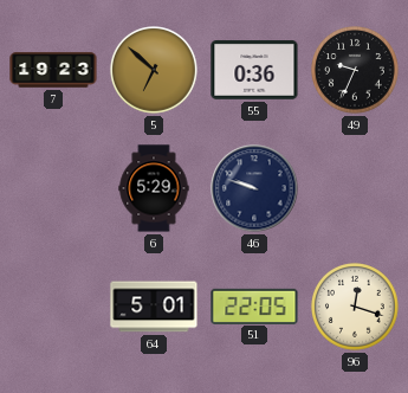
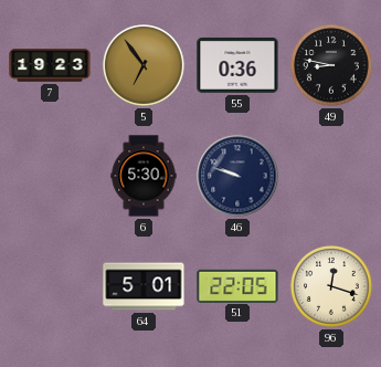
5: 6:52 -> 6:54 (145, 66)
49: 9:34 -> 8:47 (332, 66)
6: 5:29 -> 5:30 (144, 176)
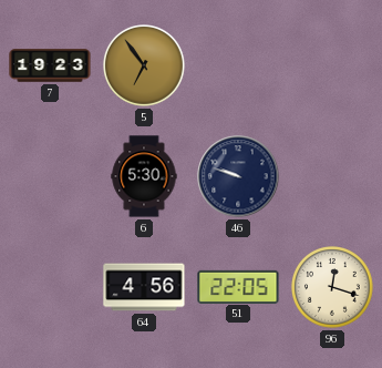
55: 0:36 -> none (237, 66)
49: 8:47 -> none (332, 66)
64: 5:01 -> 4:56 (144, 287)
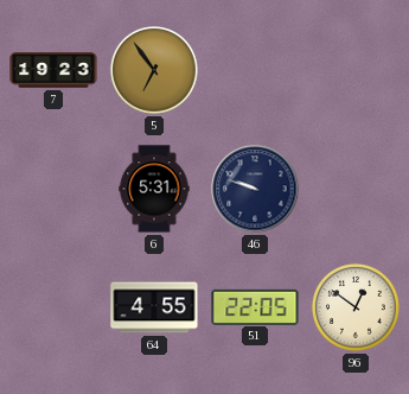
6: 5:30 -> 5:31 (154, 189)
64: 4:56 -> 4:55 (154, 307)
96: 12:18 -> 12:51 (357, 309)
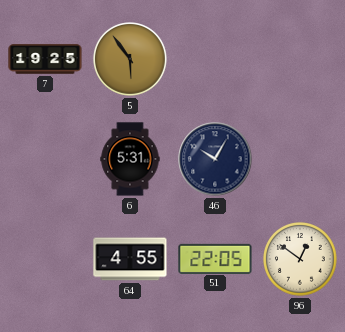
7: 19:23 -> 19:25 (45, 59)
5: 6:54 -> 5:54 (131, 60)
46: 9:48 -> 10:05 (215, 159)
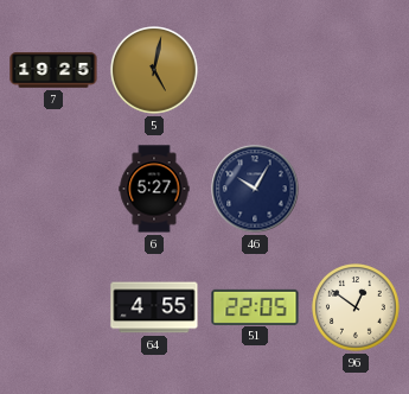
5: 5:54 -> 5:02 (155, 71)
6: 5:31 -> 5:27 (154, 189)
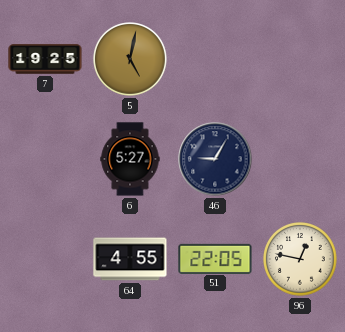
46: 10:05 -> 9:05 (215, 159)
96: 12:51 -> 12:47 (301, 260)
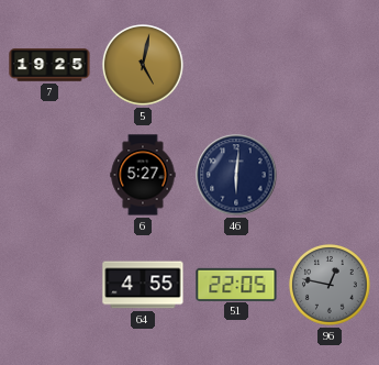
46: 9:05 -> 6:01 (236, 175)
96 dial: cream -> grey (331, 286)
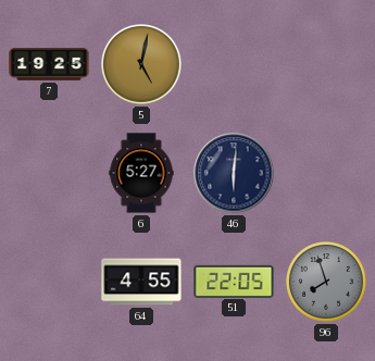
96: 12:47 -> 7:57 (327, 283)
